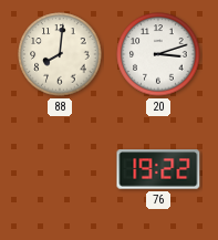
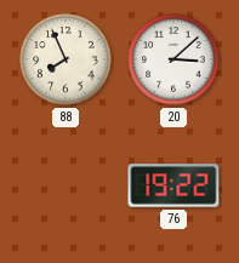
88: 8:01 -> 7:56 (66, 59)
20: 3:12 -> 3:08 (173, 59)
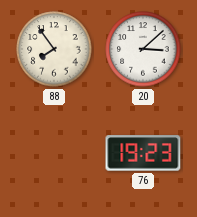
88: 7:56 -> 7:54 (54, 49)
76: 19:22 -> 19:23 (143, 153)
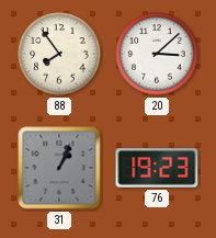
31: none -> 1:04 (59, 168)
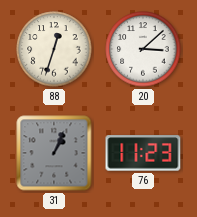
88: 7:54 -> 12:33 (54, 49)
76: 19:23 -> 11:23 (143, 153)
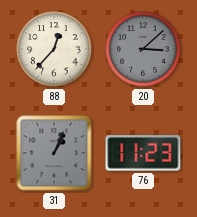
88: 12:33 -> 12:37 (54, 49)
20 dial: white -> grey (143, 49)
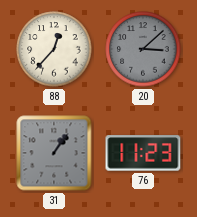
31: 1:04 -> 1:06 (54, 153)
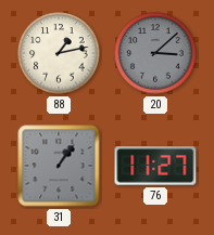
88: 12:37 -> 1:13 (59, 53)
76: 11:23 -> 11:27 (155, 166)
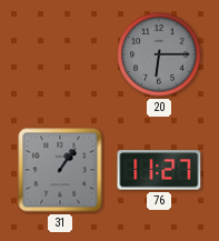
88: 1:13 -> none (59, 53)
20: 3:08 -> 6:15 (159, 54)
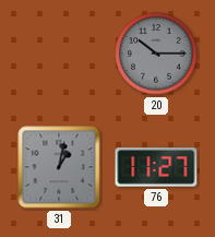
20: 6:15 -> 10:15 (156, 54)
31: 1:06 -> 1:02 (59, 167)
